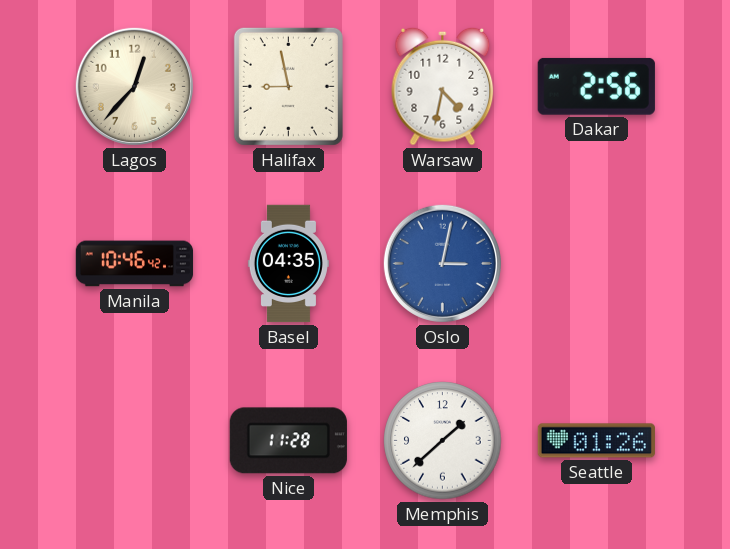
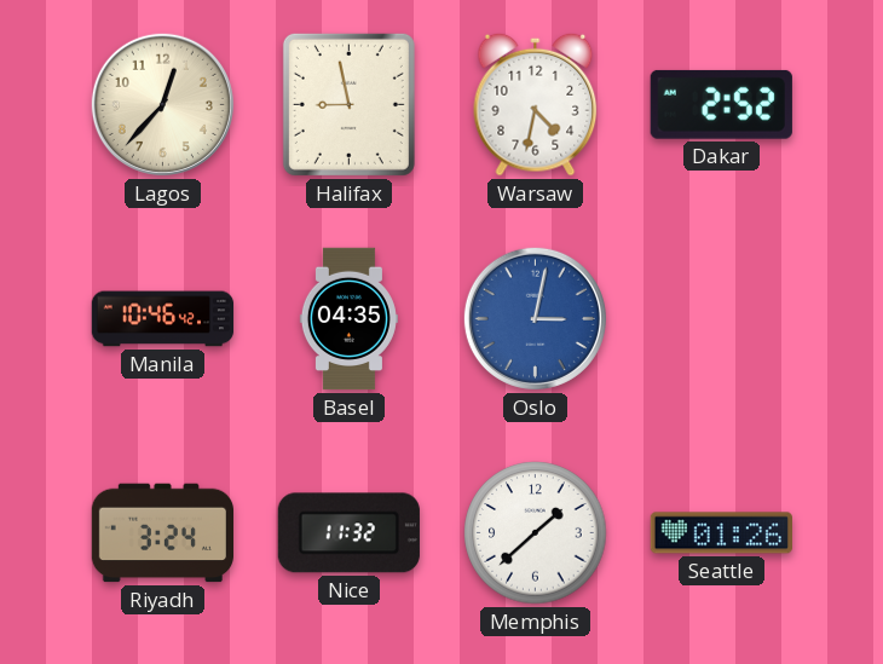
Dakar: 2:56 -> 2:52 (721, 104)
Riyadh: none -> 3:24 (162, 533)
Nice: 11:28 -> 11:32 (348, 533)
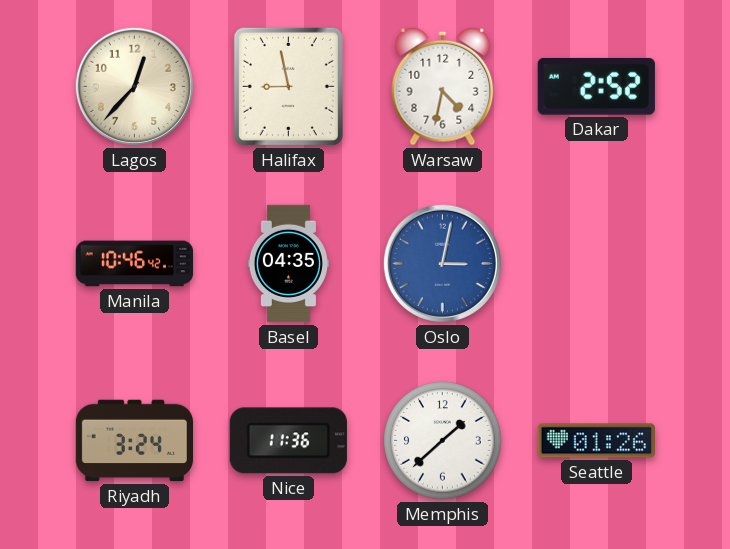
Nice: 11:32 -> 11:36 (288, 441)
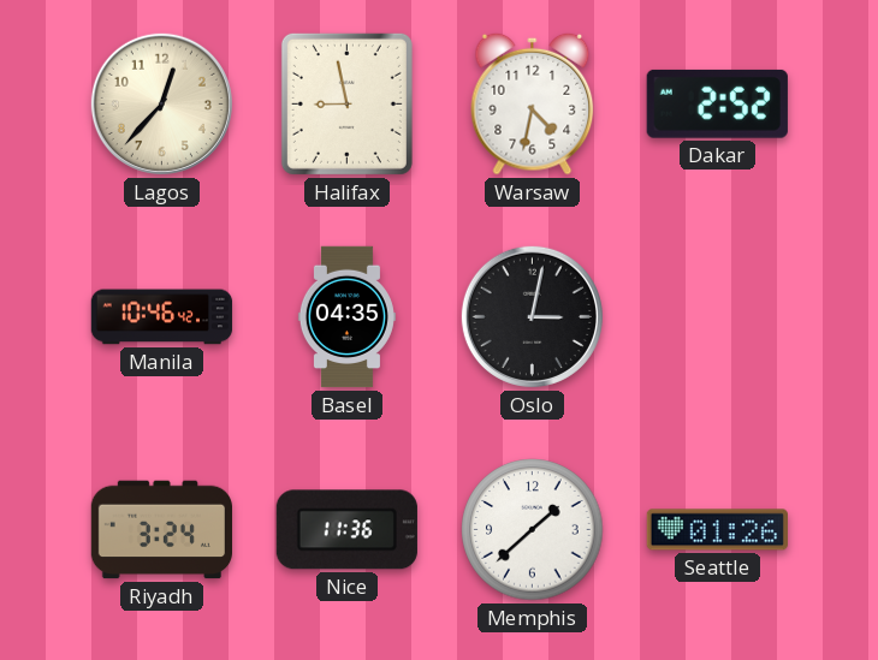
Oslo dial: blue -> black (532, 316)
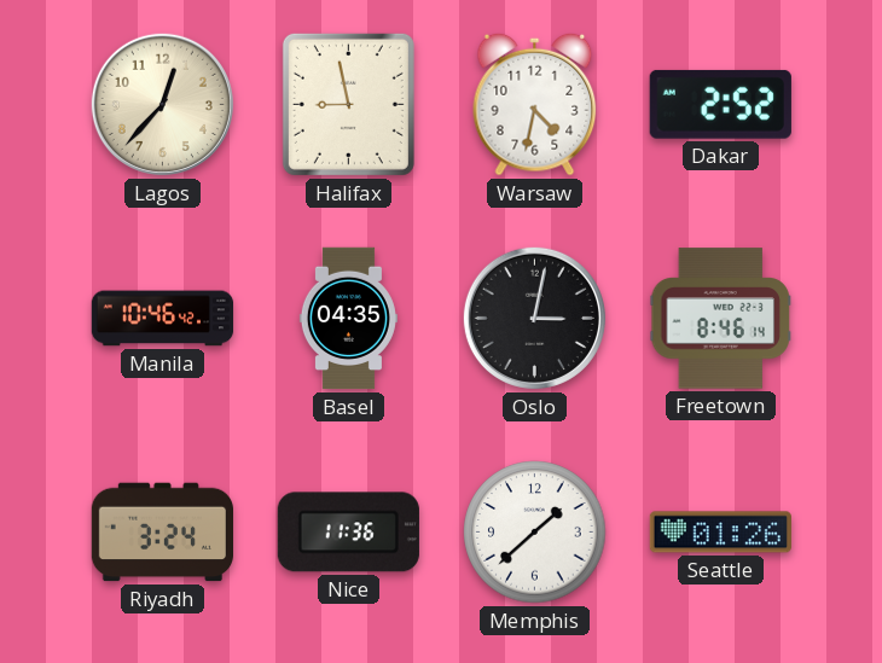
Freetown: none -> 8:46 (720, 319)
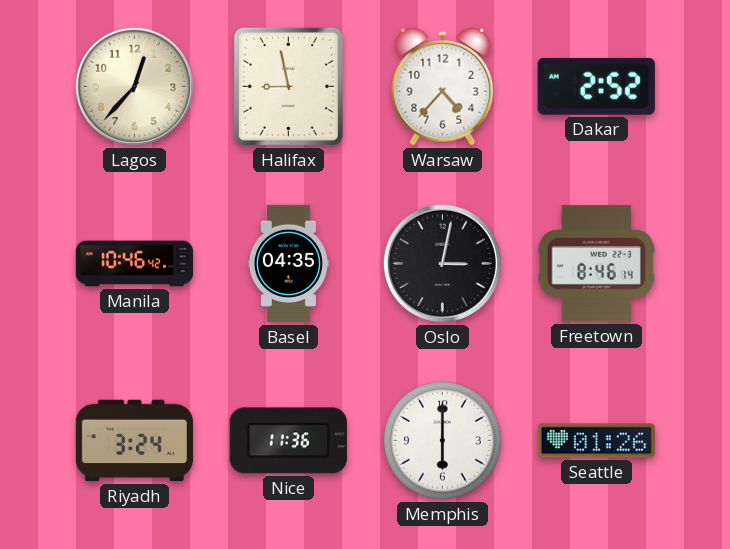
Warsaw: 4:32 -> 4:37 (443, 86)
Memphis: 1:38 -> 6:00 (443, 441)
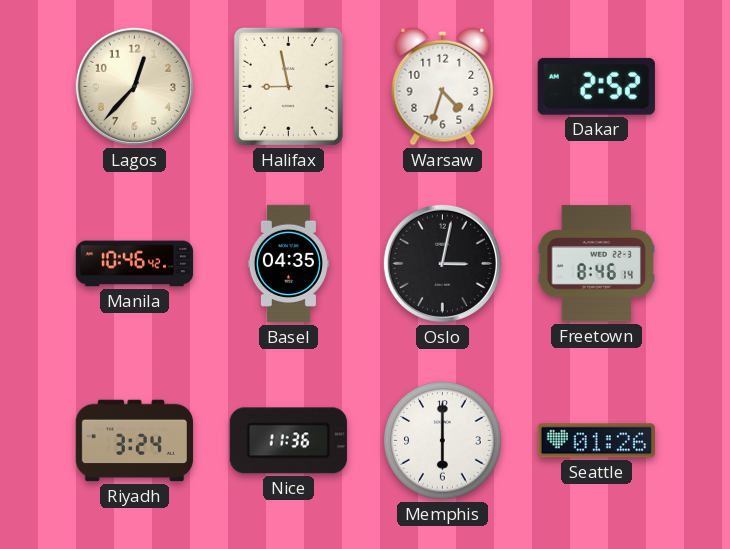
Warsaw: 4:37 -> 4:33 (443, 86)
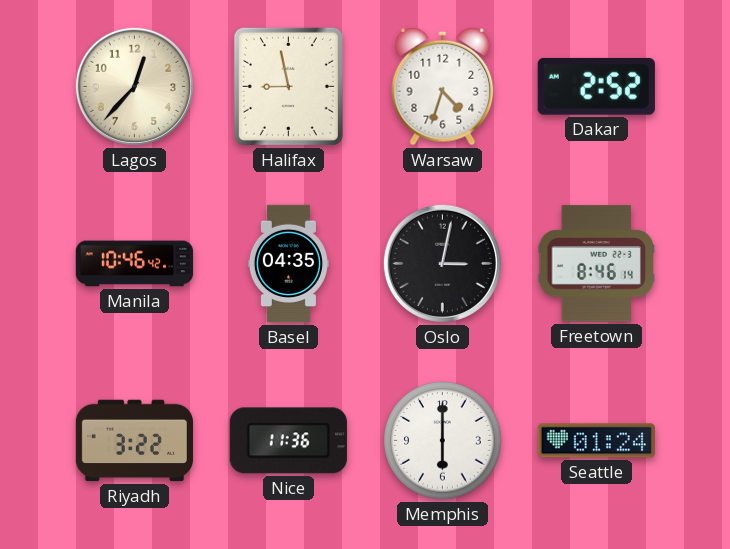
Riyadh: 3:24 -> 3:22 (134, 441)
Seattle: 01:26 -> 01:24 (596, 441)
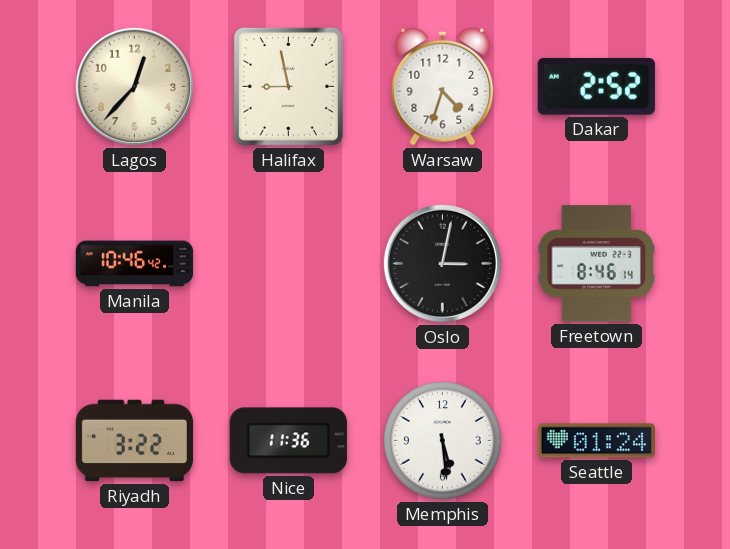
Basel: 04:35 -> none (288, 264)
Memphis: 6:00 -> 5:29 (443, 441)
